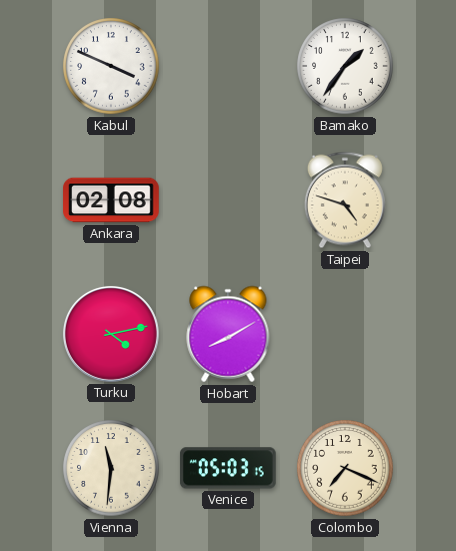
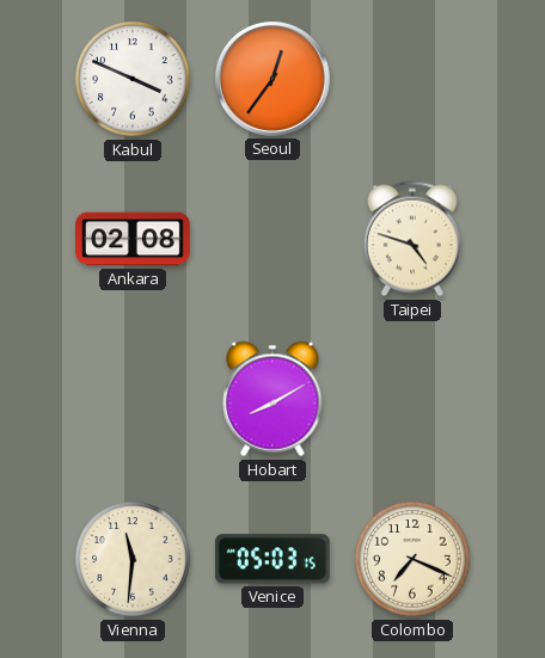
Seoul: none -> 12:36 (272, 79)
Bamako: 1:36 -> none (345, 66)
Turku: 4:13 -> none (111, 334)
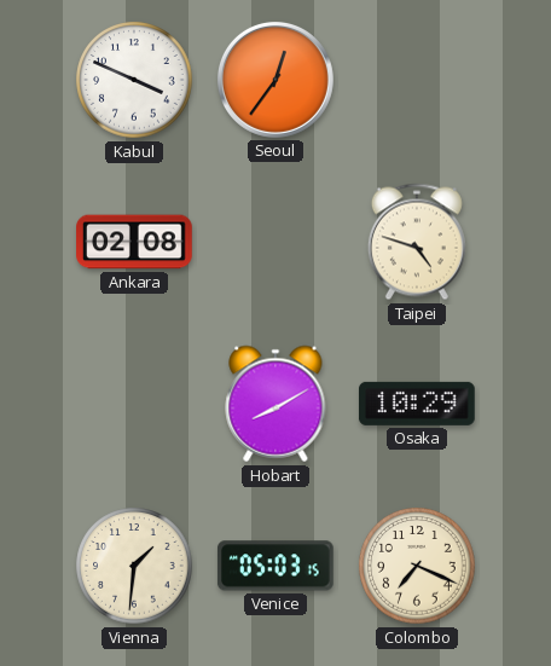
Osaka: none -> 10:29 (418, 404)
Vienna: 11:31 -> 1:31 (134, 566)
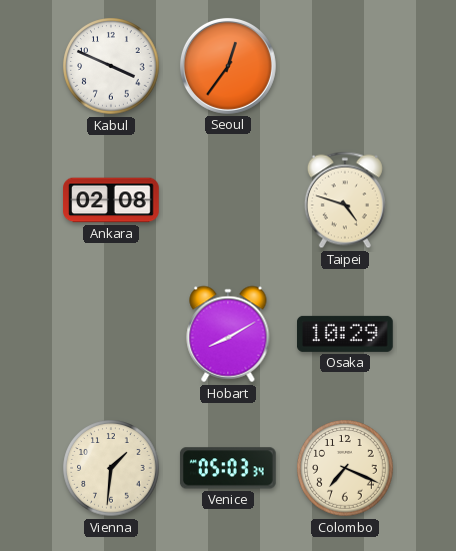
Venice: 05:03:15 -> 05:03:34 (228, 468)
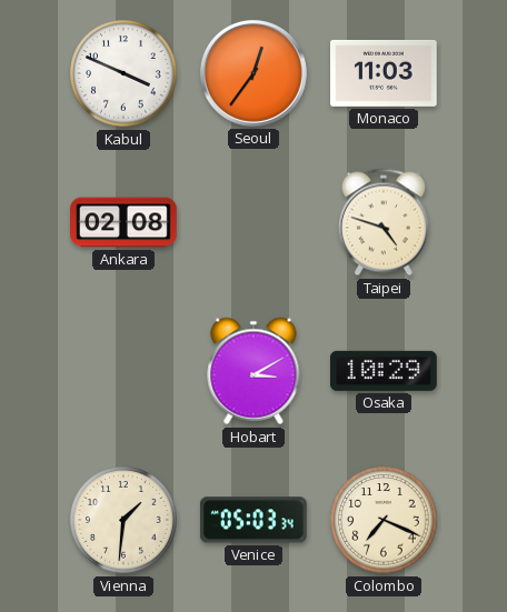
Monaco: none -> 11:03 (385, 73)
Hobart: 8:10 -> 3:10 (254, 371)
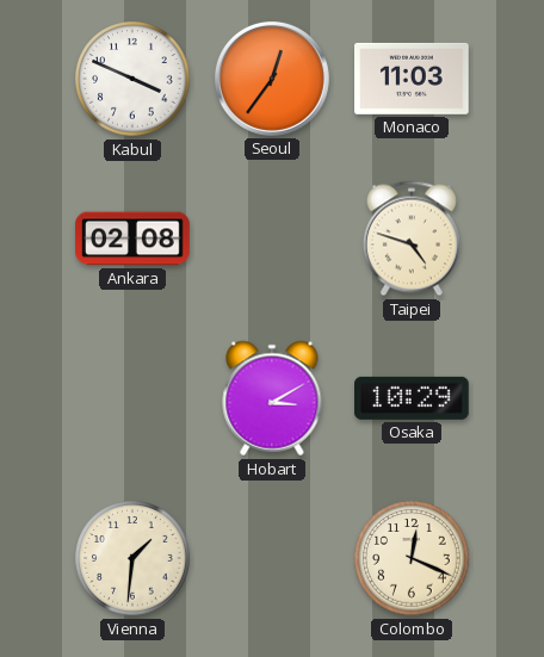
Venice: 05:03 -> none (254, 520)
Colombo: 7:19 -> 12:19 (412, 558)
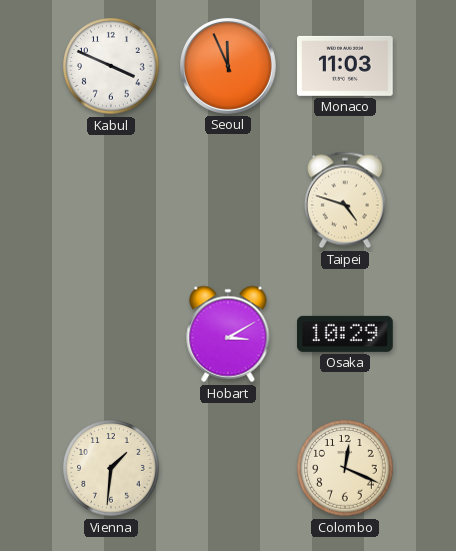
Seoul: 12:36 -> 11:56 (228, 66)
Ankara: 02:08 -> none (132, 238)
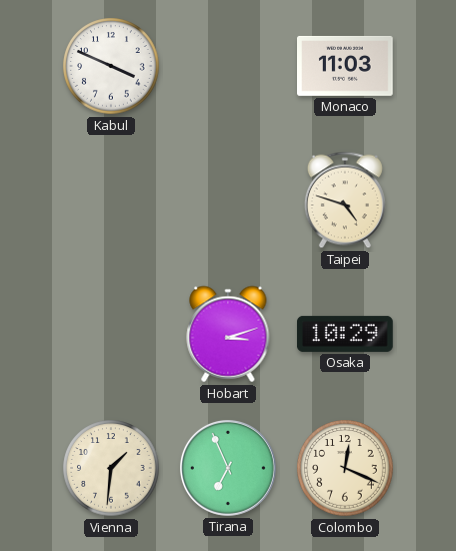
Seoul: 11:56 -> none (228, 66)
Hobart: 3:10 -> 3:12 (228, 334)
Tirana: none -> 6:56 (228, 468)
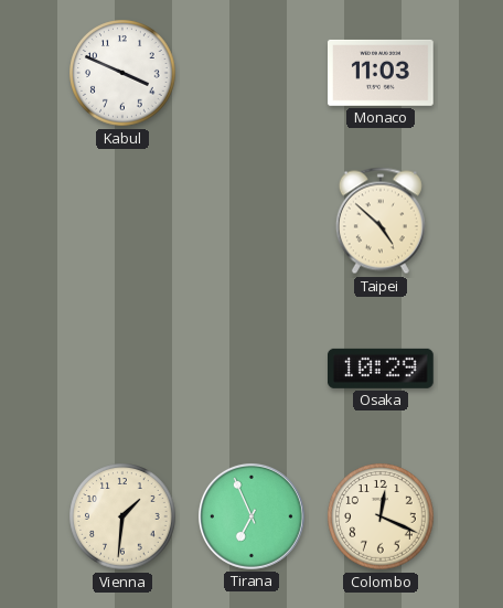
Taipei: 4:48 -> 4:52 (381, 221)
Hobart: 3:12 -> none (228, 334)
